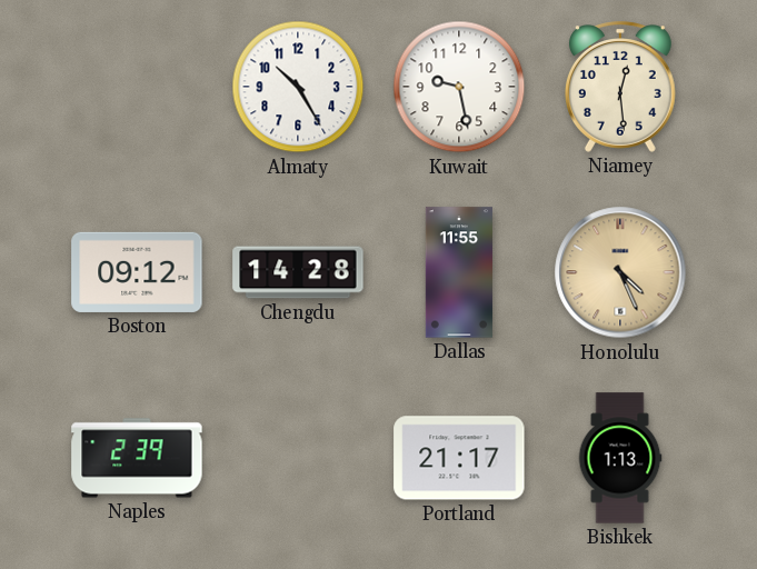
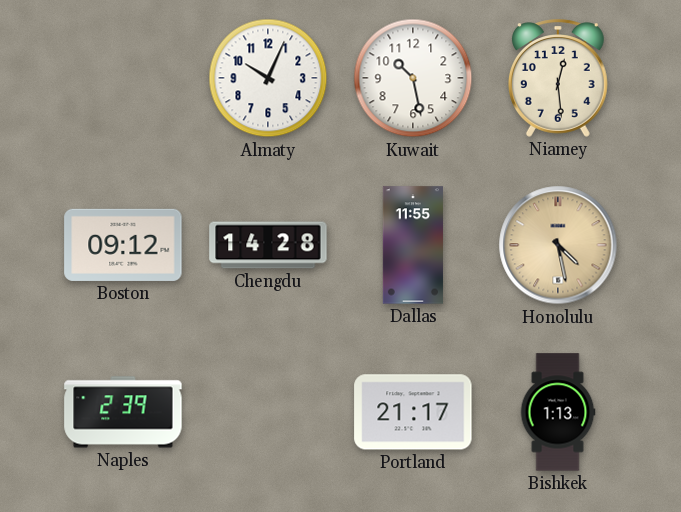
Almaty: 10:25 -> 10:04 (268, 78)
Kuwait: 9:28 -> 10:28 (413, 78)
Honolulu: 4:26 -> 4:28 (558, 245)
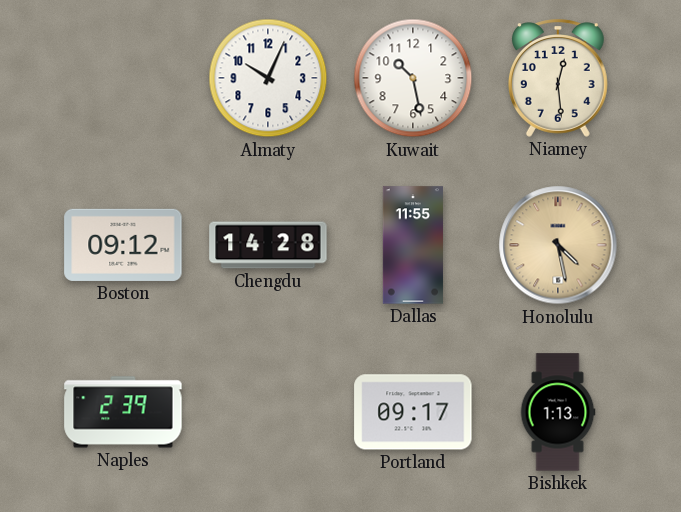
Portland: 21:17 -> 09:17 (413, 412)
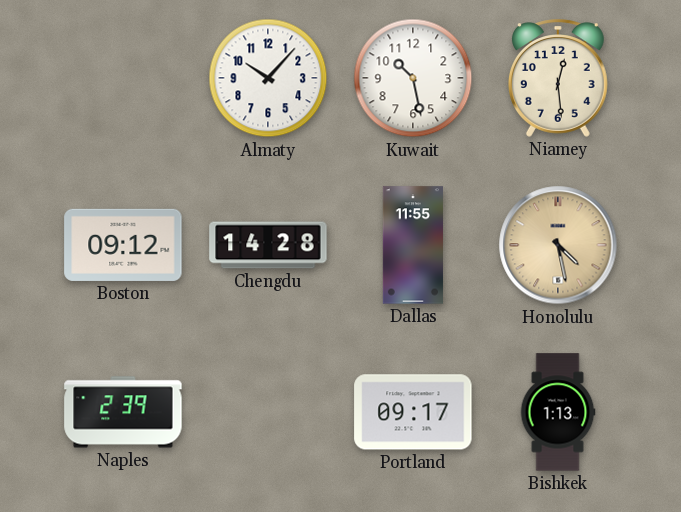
Almaty: 10:04 -> 10:07 (268, 78)
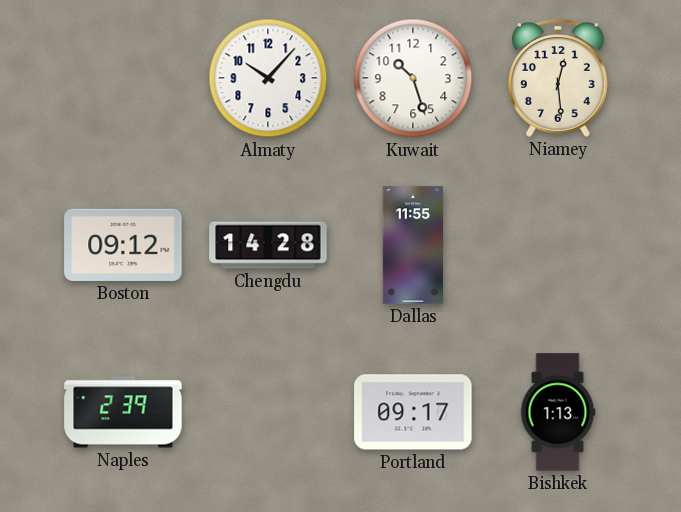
Kuwait: 10:28 -> 10:27 (413, 78)
Honolulu: 4:28 -> none (558, 245)
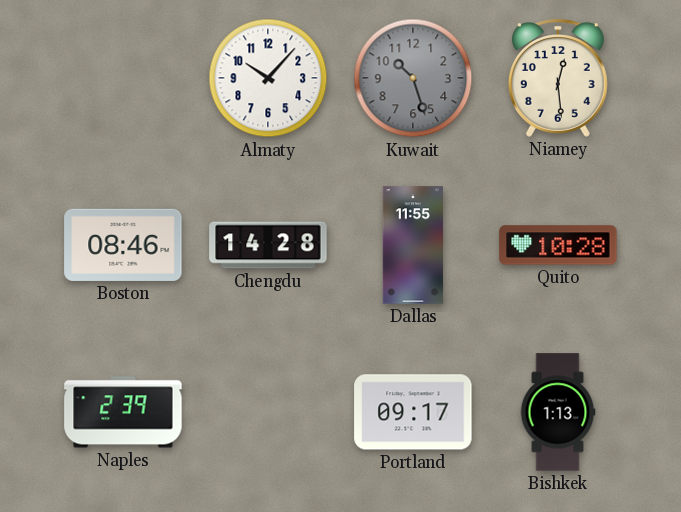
Kuwait dial: white -> grey (413, 78)
Boston: 09:12 -> 08:46 (123, 245)
Quito: none -> 10:28 (558, 245)
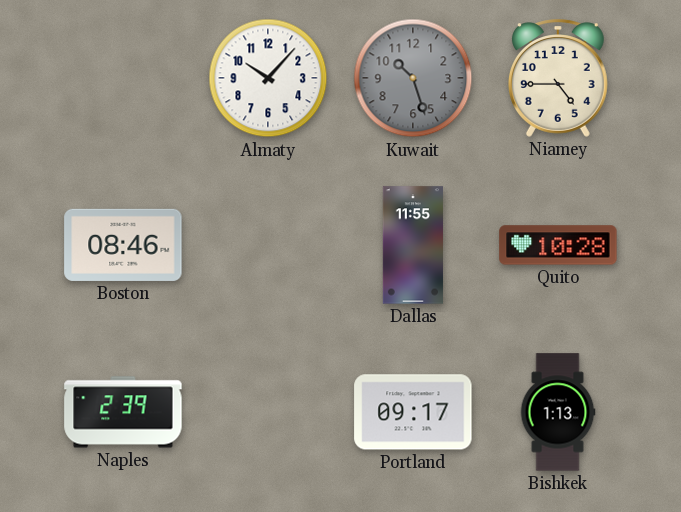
Niamey: 12:29 -> 4:45 (558, 78)
Chengdu: 14:28 -> none (268, 245)
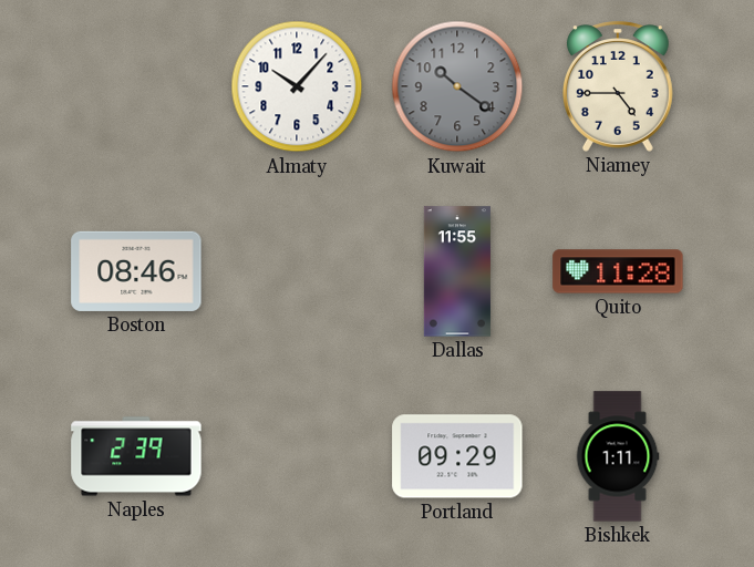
Kuwait: 10:27 -> 10:21 (457, 86)
Quito: 10:28 -> 11:28 (618, 271)
Portland: 09:17 -> 09:29 (457, 456)
Bishkek: 1:13 -> 1:11 (618, 456)
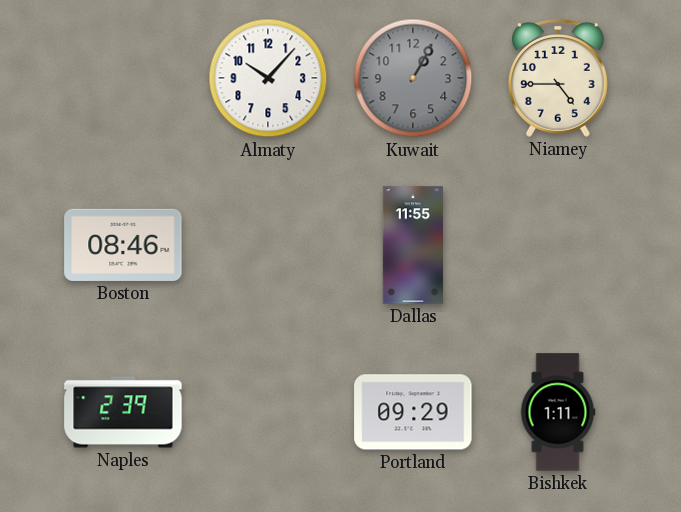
Kuwait: 10:21 -> 1:05 (413, 78)
Quito: 11:28 -> none (618, 271)
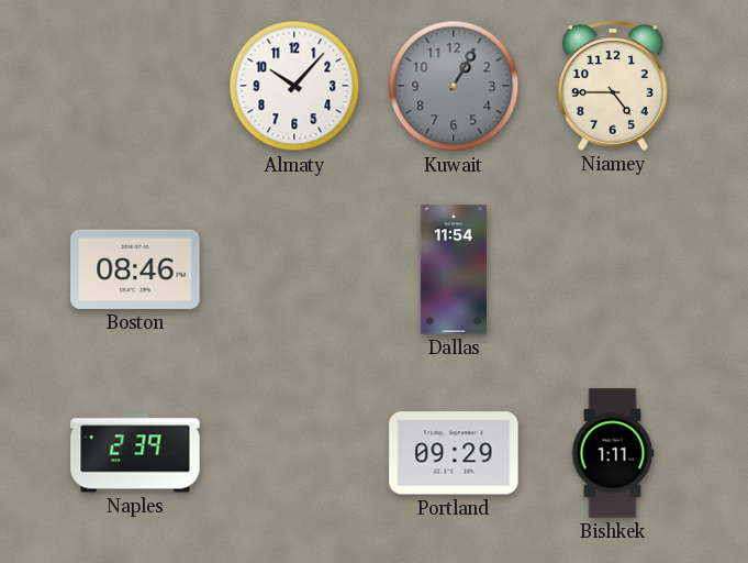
Dallas: 11:55 -> 11:54 (454, 269)
